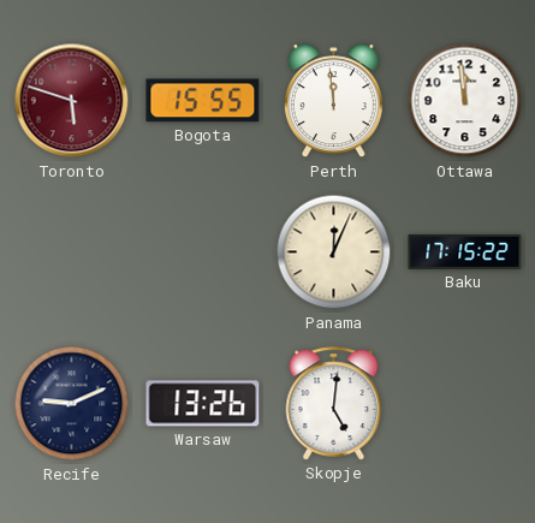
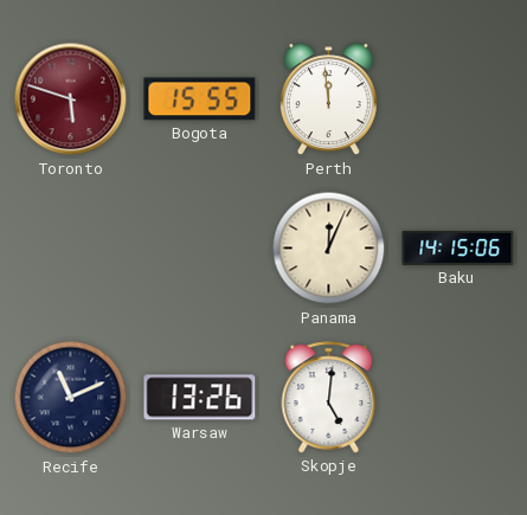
Ottawa: 11:59 -> none (465, 101)
Baku: 17:15 -> 14:15 (458, 247)
Recife: 9:11 -> 11:11 (71, 398)
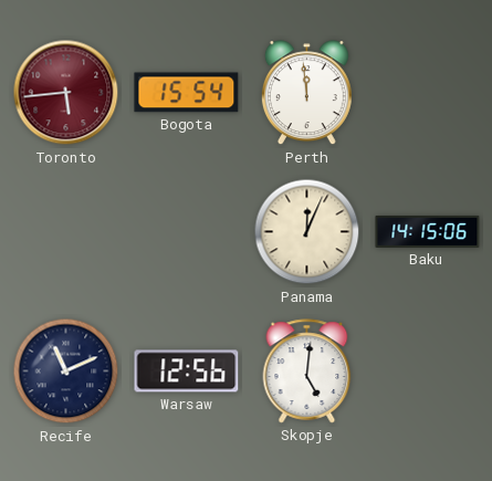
Toronto: 5:48 -> 5:44 (66, 93)
Bogota: 15:55 -> 15:54 (187, 93)
Warsaw: 13:26 -> 12:56 (187, 372)
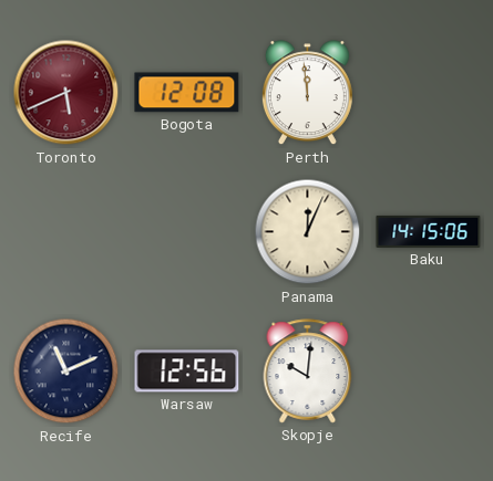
Toronto: 5:44 -> 5:41 (66, 93)
Bogota: 15:54 -> 12:08 (187, 93)
Skopje: 5:01 -> 10:01 (308, 372)
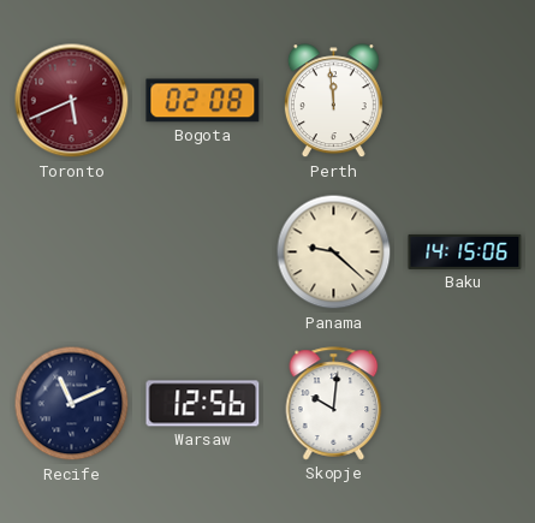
Bogota: 12:08 -> 02:08 (203, 101)
Panama: 12:04 -> 9:22 (334, 252)
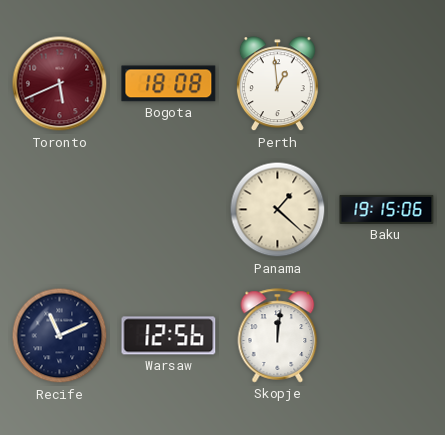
Bogota: 02:08 -> 18:08 (169, 84)
Perth: 11:59 -> 12:59 (277, 84)
Panama: 9:22 -> 1:22 (278, 210)
Baku: 14:15 -> 19:15 (387, 209)
Skopje: 10:01 -> 12:01 (278, 336)
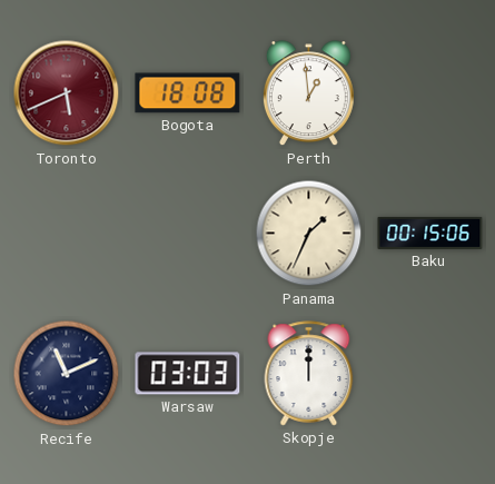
Panama: 1:22 -> 1:34 (309, 234)
Baku: 19:15 -> 00:15 (430, 233)
Warsaw: 12:56 -> 03:03 (188, 374)
Skopje: 12:01 -> 12:00 (309, 374)
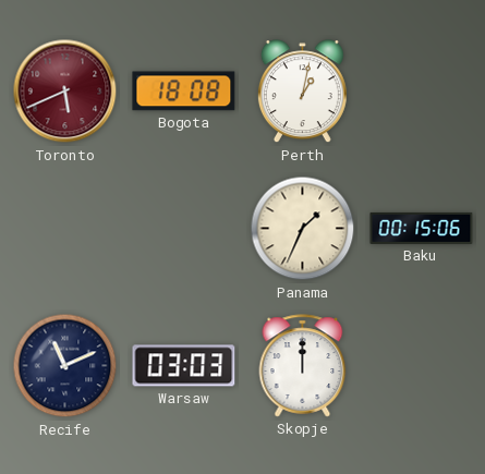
Perth: 12:59 -> 1:02 (302, 92)
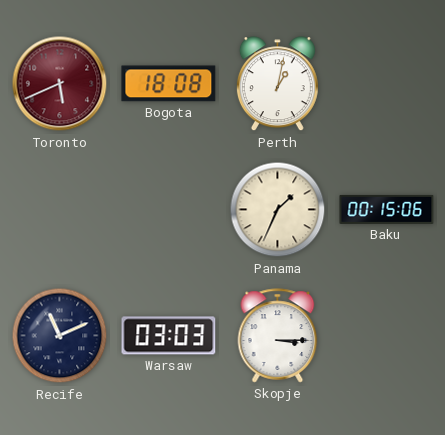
Skopje: 12:00 -> 3:15 (278, 336)
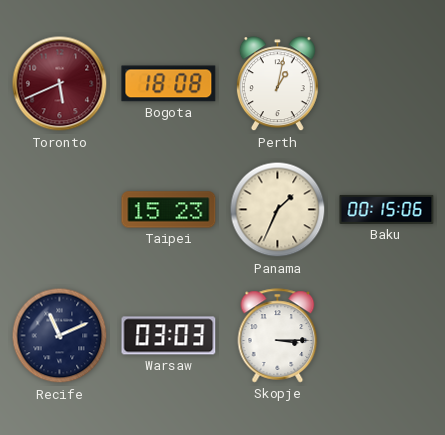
Taipei: none -> 15:23 (169, 210)
